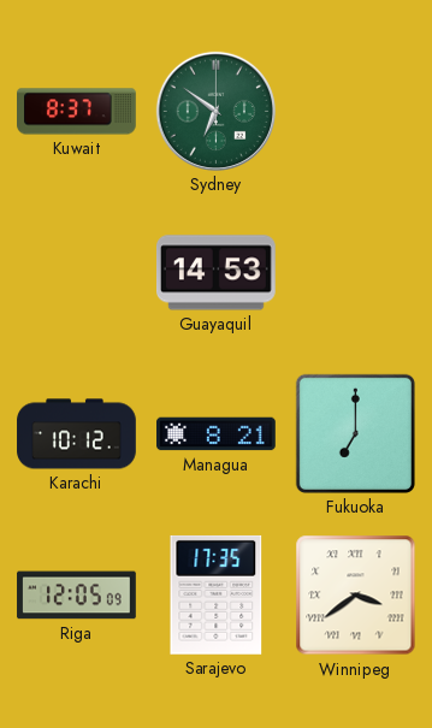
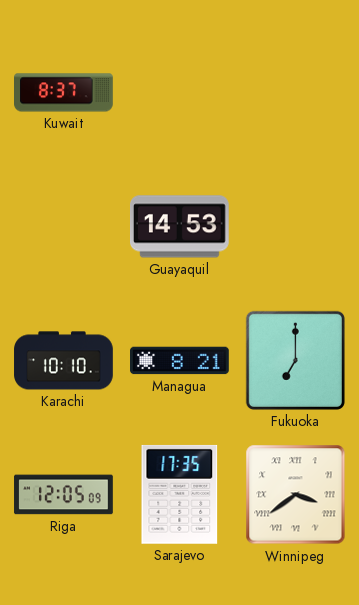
Sydney: 6:51 -> none (215, 111)
Karachi: 10:12 -> 10:10 (64, 361)
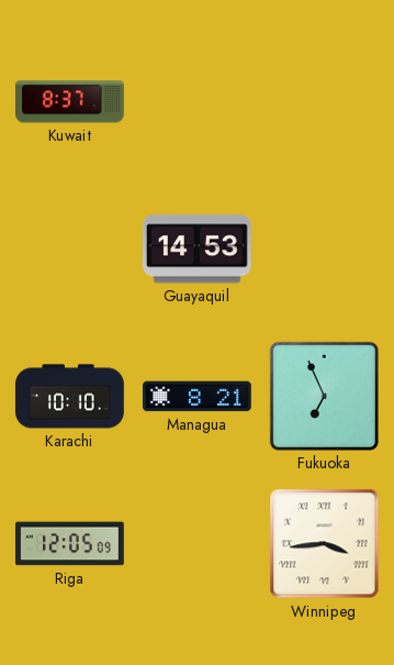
Fukuoka: 7:00 -> 6:56 (324, 396)
Sarajevo: 17:35 -> none (180, 494)
Winnipeg: 3:39 -> 3:44 (325, 544)
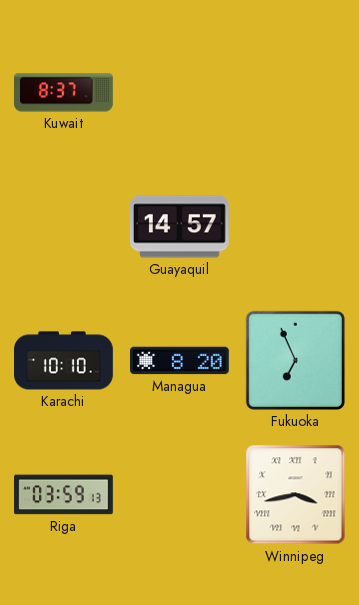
Guayaquil: 14:53 -> 14:57 (180, 227)
Managua: 8:21 -> 8:20 (180, 361)
Riga: 12:05 -> 03:59 (64, 495)
Winnipeg: 3:44 -> 3:43 (296, 495)
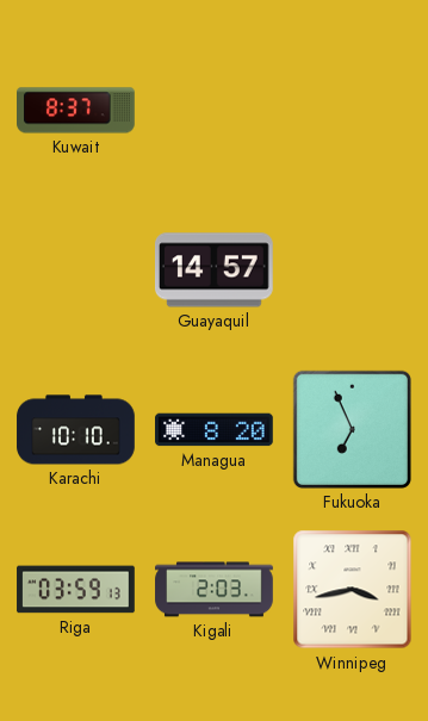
Kigali: none -> 2:03 (215, 590)
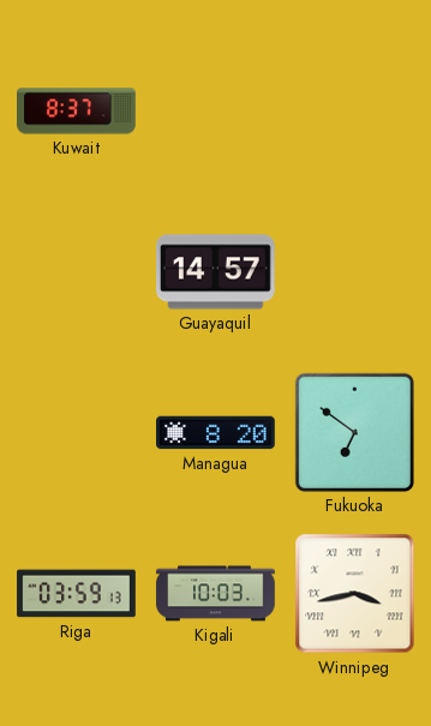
Karachi: 10:10 -> none (76, 430)
Fukuoka: 6:56 -> 6:51 (354, 432)
Kigali: 2:03 -> 10:03 (216, 594)
